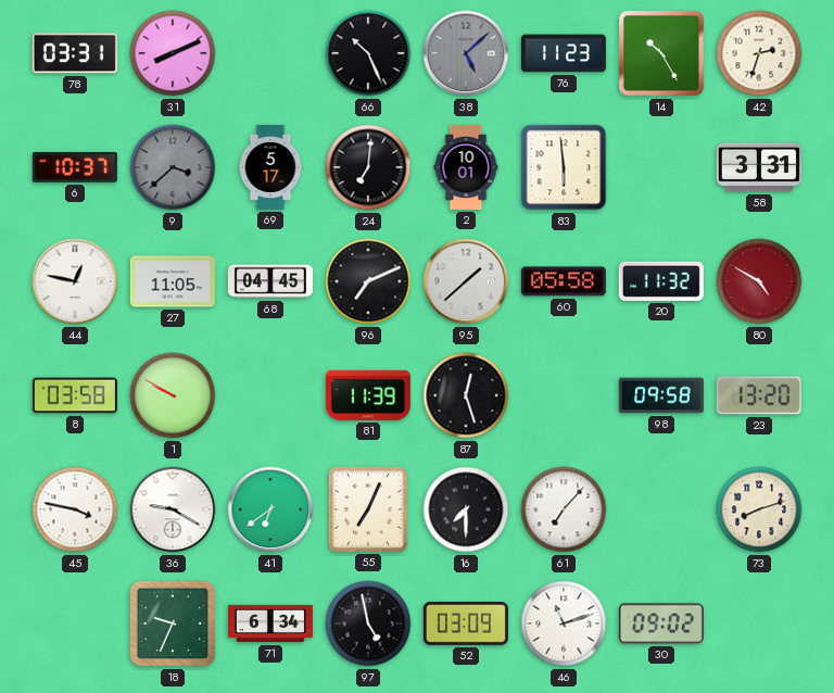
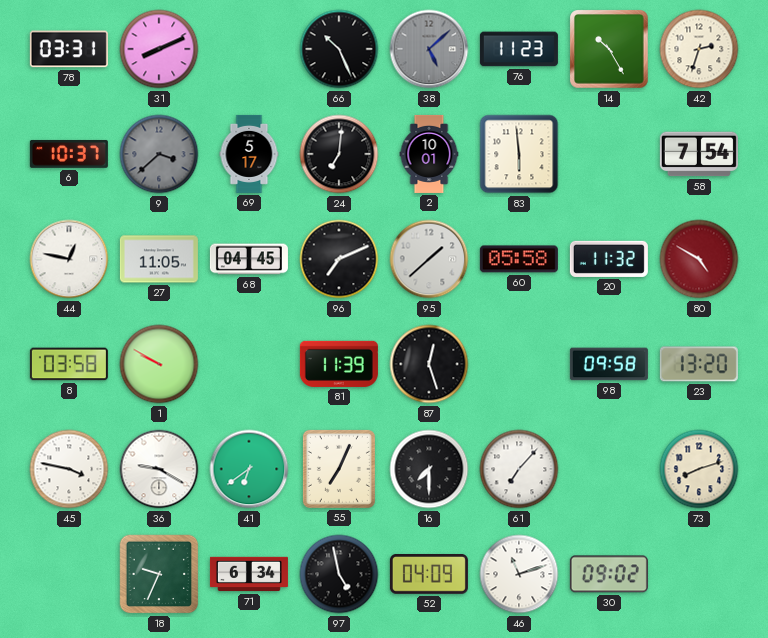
58: 3:31 -> 7:54 (699, 154)
52: 03:09 -> 04:09 (429, 575)
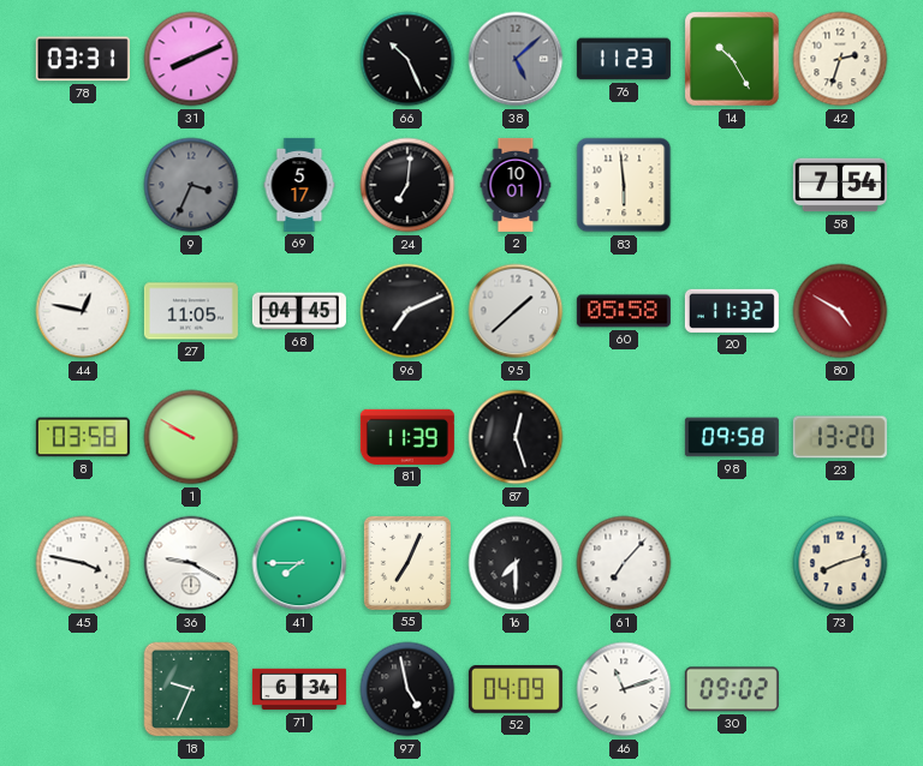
6: 10:37 -> none (69, 154)
9: 3:38 -> 3:34 (191, 185)
41: 6:39 -> 7:45 (299, 563)
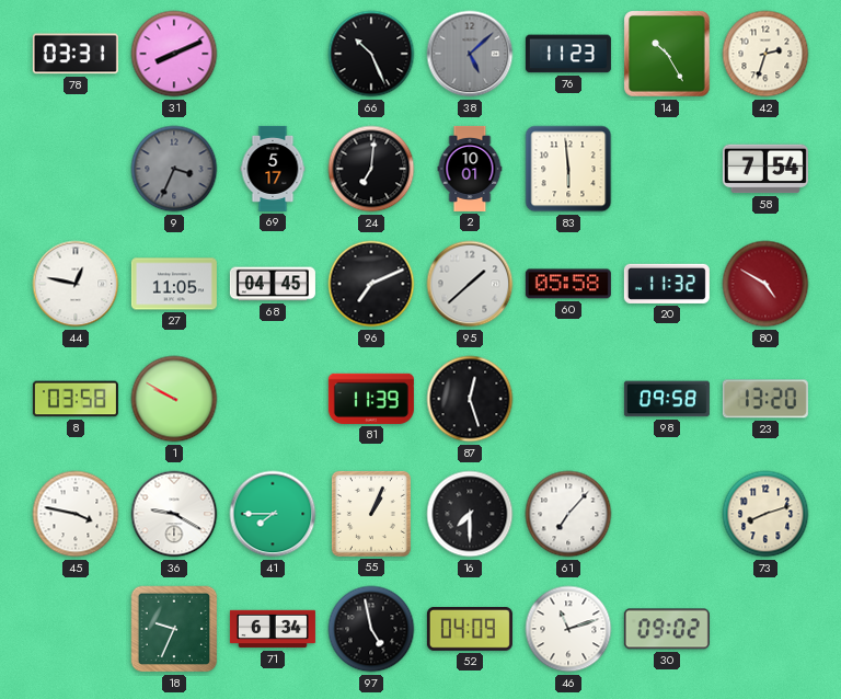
55: 7:04 -> 1:04 (371, 514)
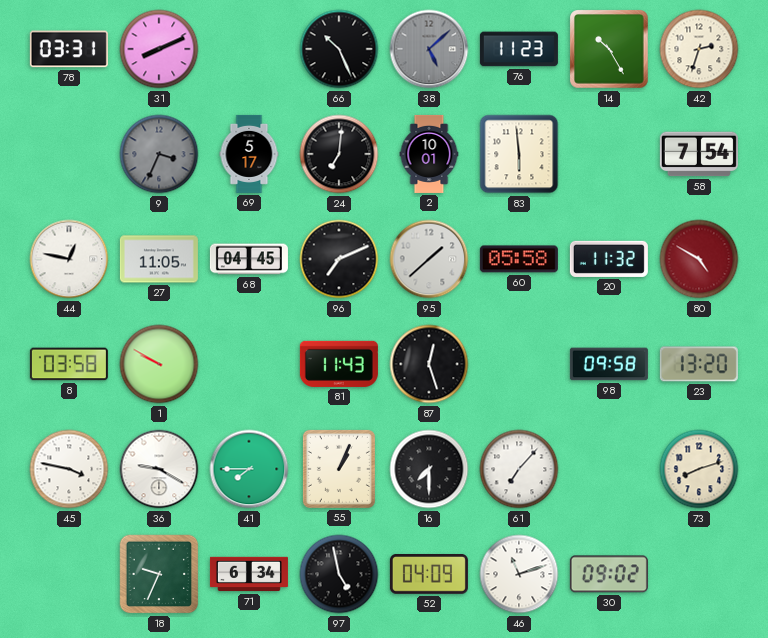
81: 11:39 -> 11:43 (339, 364)
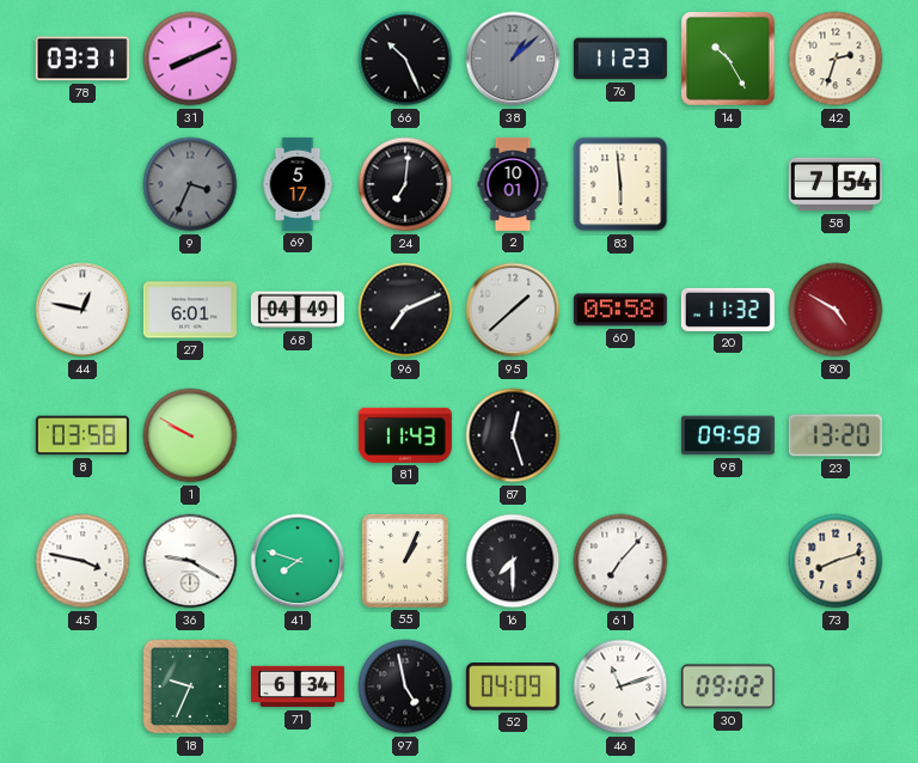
38: 5:08 -> 1:08 (513, 59)
27: 11:05 -> 6:01 (190, 310)
68: 04:45 -> 04:49 (298, 310)
41: 7:45 -> 7:48 (298, 561)
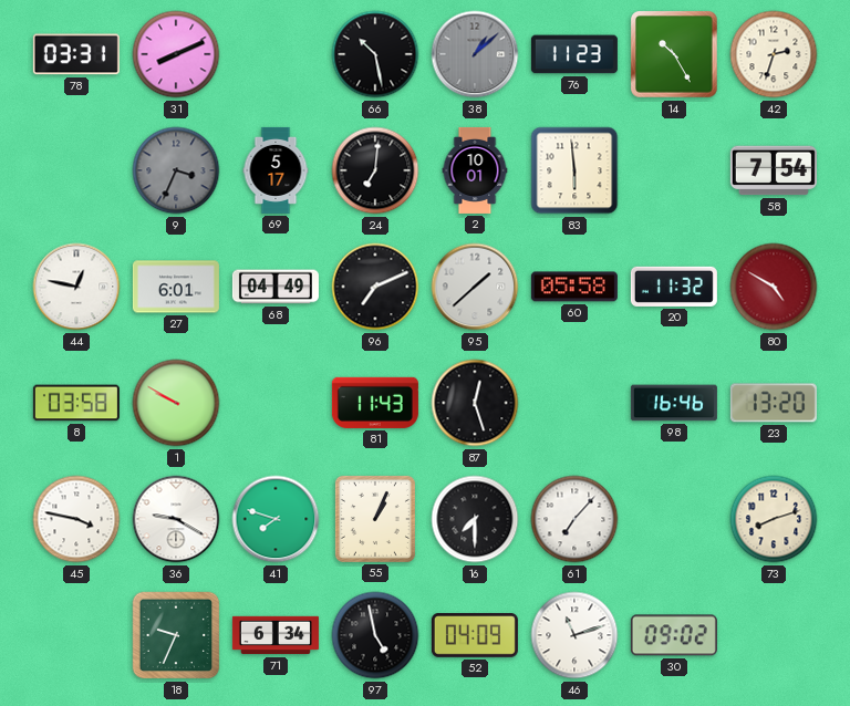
66: 10:26 -> 10:28 (375, 54)
98: 09:58 -> 16:46 (674, 403)
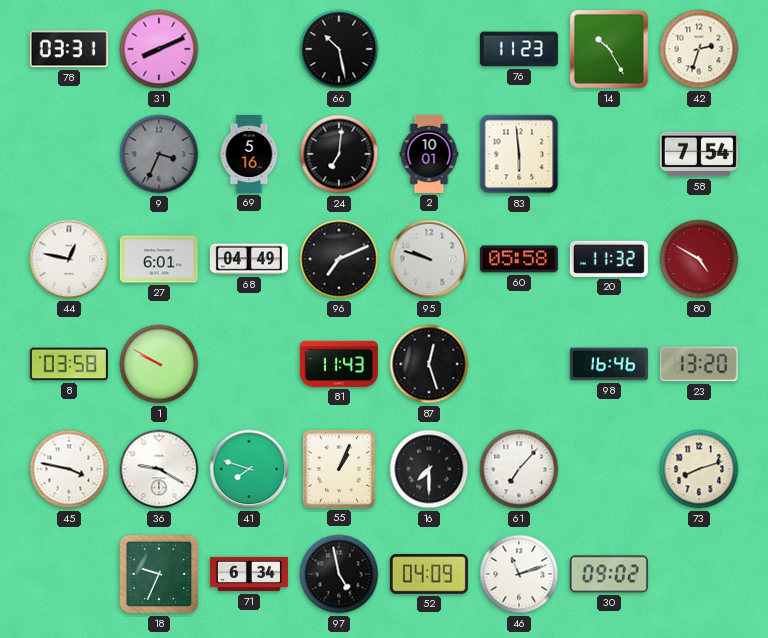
38: 1:08 -> none (475, 54)
69: 5:17 -> 5:16 (249, 154)
95: 1:38 -> 9:48 (429, 259)
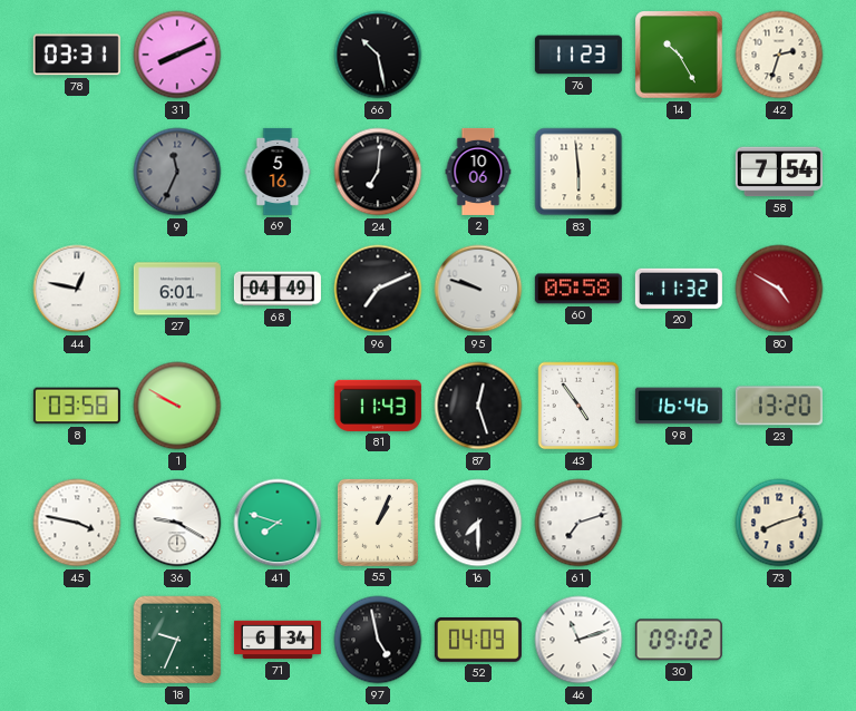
9: 3:34 -> 11:34 (177, 172)
2: 10:01 -> 10:06 (478, 172)
43: none -> 4:54 (578, 406)
61: 7:07 -> 7:12 (578, 523)
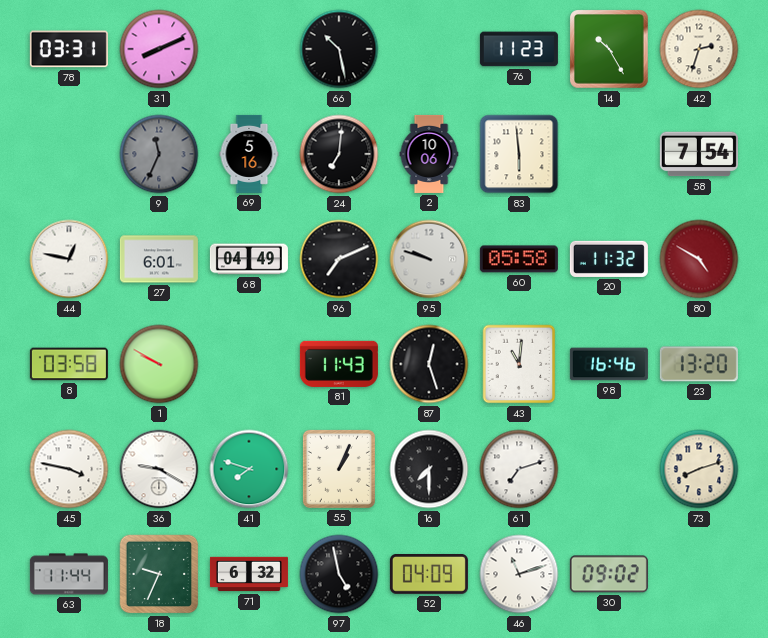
43: 4:54 -> 11:01 (519, 364)
63: none -> 11:44 (69, 574)
71: 6:34 -> 6:32 (249, 574)
